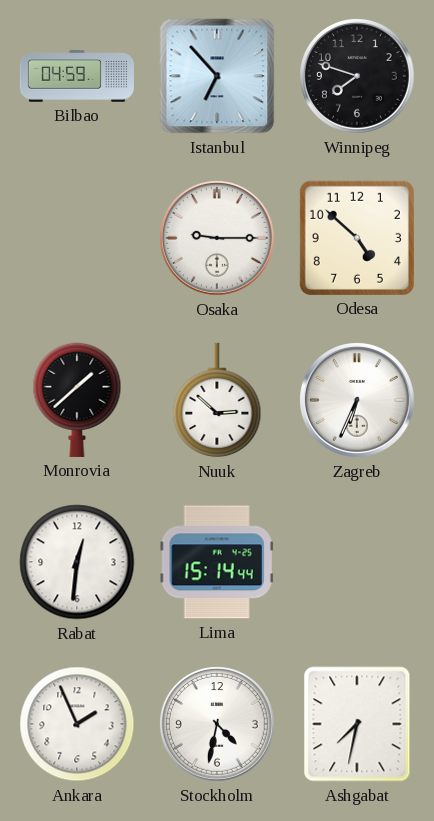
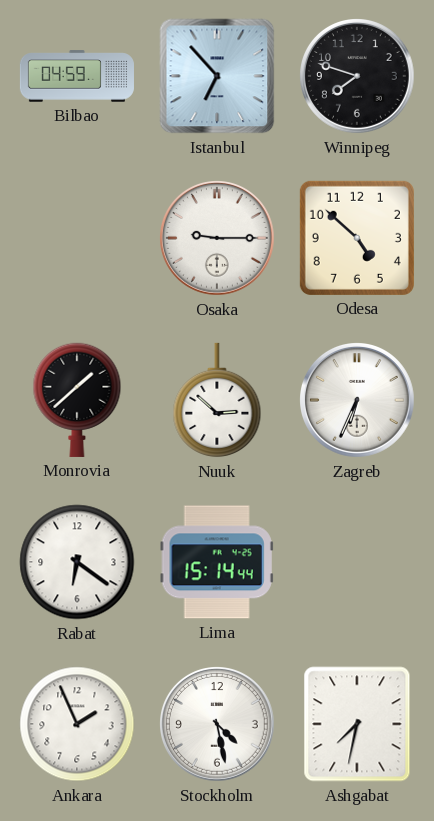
Rabat: 12:31 -> 6:21 (77, 562)
Stockholm: 4:32 -> 4:28 (218, 725)
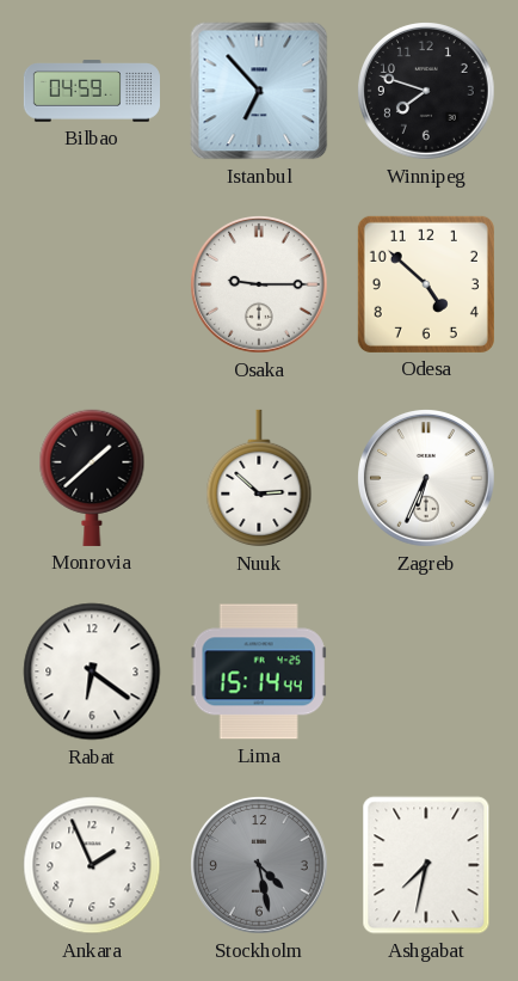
Stockholm dial: white -> grey (260, 866)
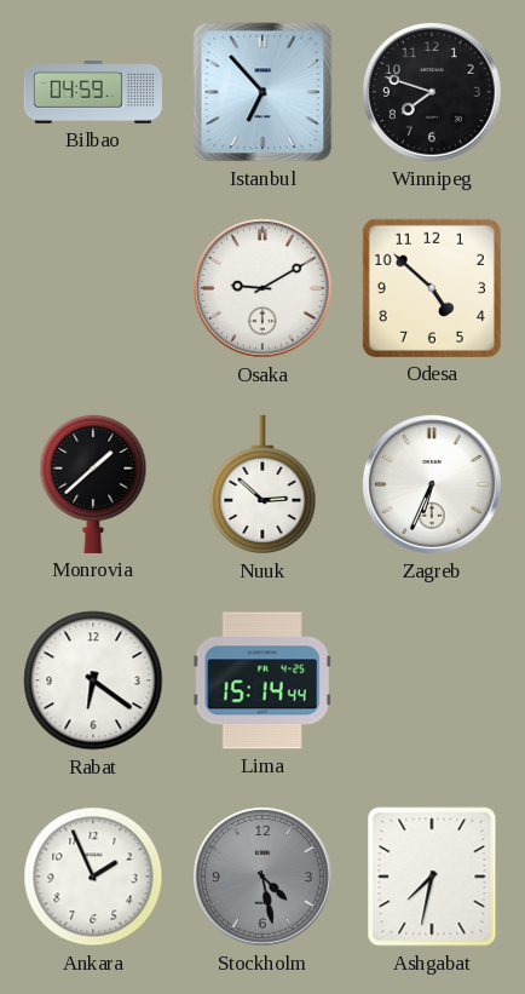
Osaka: 9:15 -> 9:10 (264, 289)
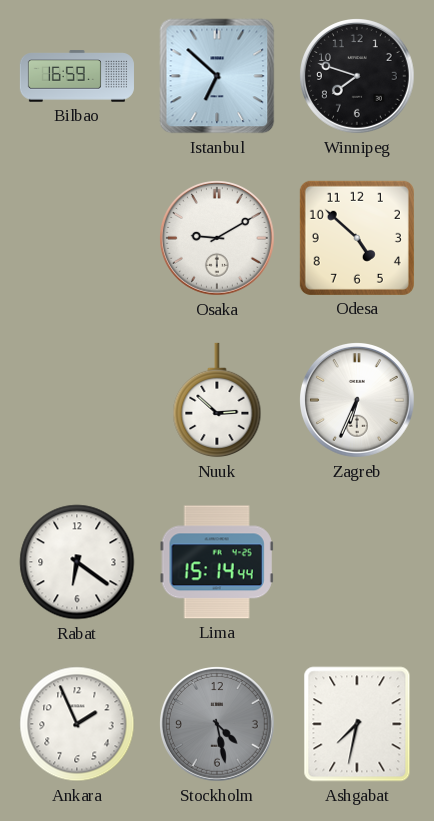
Bilbao: 04:59 -> 16:59 (77, 76)
Istanbul: 6:53 -> 6:52 (217, 76)
Monrovia: 1:38 -> none (93, 484)
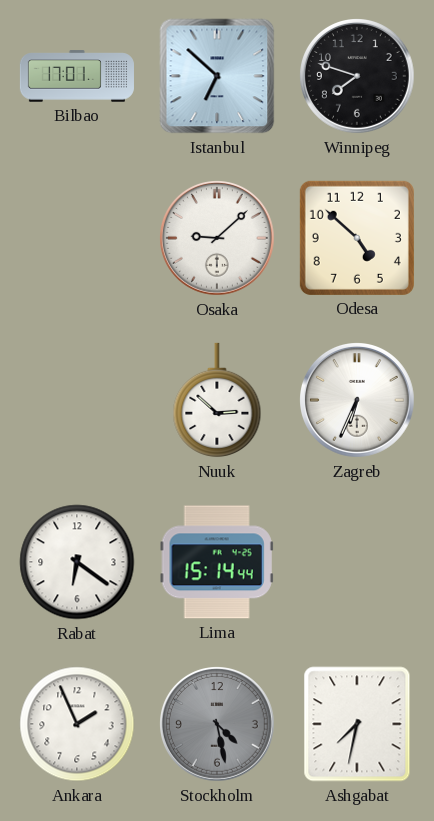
Bilbao: 16:59 -> 17:01 (77, 76)
Osaka: 9:10 -> 9:08 (218, 239)
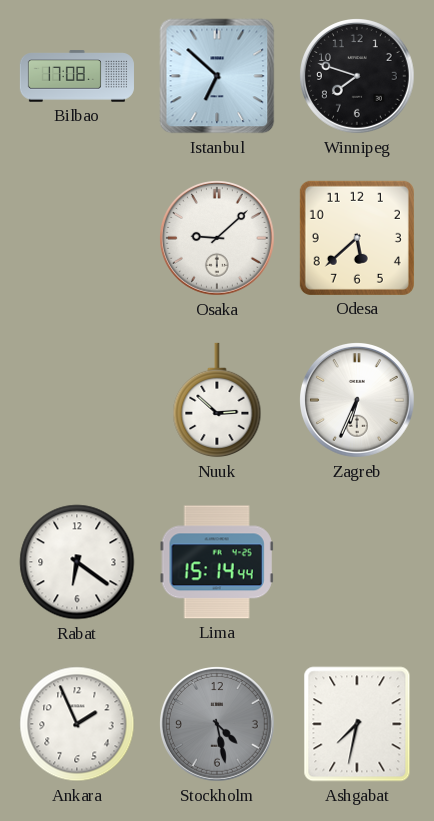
Bilbao: 17:01 -> 17:08 (77, 76)
Odesa: 4:52 -> 5:38 (357, 238)
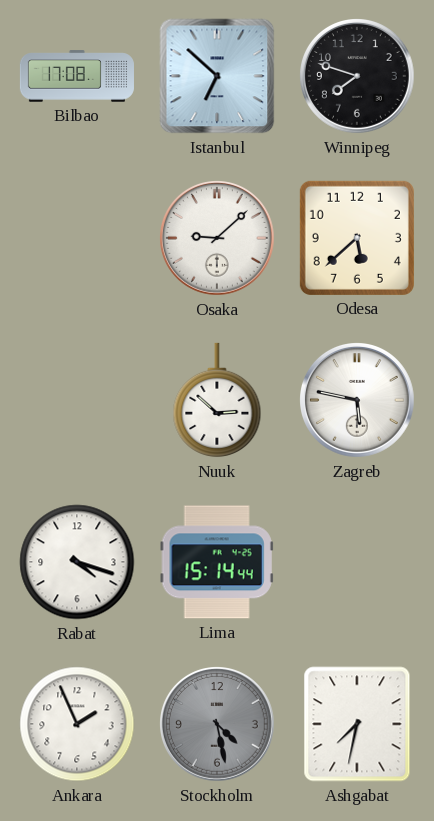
Zagreb: 6:34 -> 5:47 (358, 401)
Rabat: 6:21 -> 4:18 (77, 562)
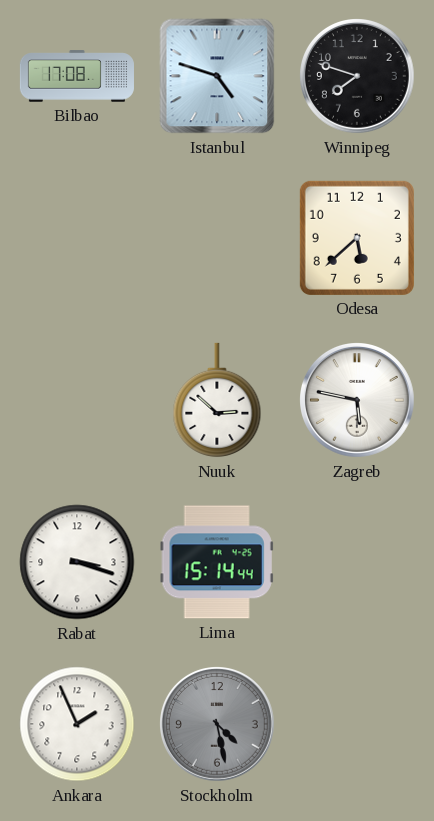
Istanbul: 6:52 -> 4:48 (217, 76)
Osaka: 9:08 -> none (218, 239)
Rabat: 4:18 -> 3:18 (77, 562)
Ashgabat: 7:32 -> none (357, 724)
